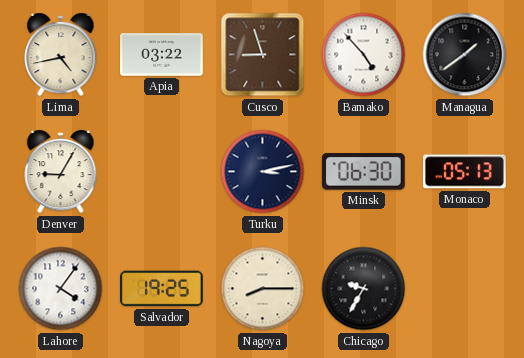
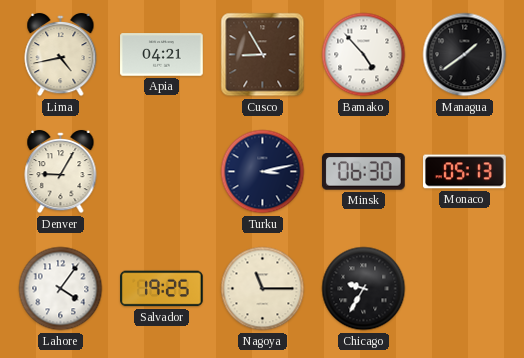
Apia: 03:22 -> 04:21 (162, 55)
Cusco: 8:57 -> 8:55 (263, 55)
Nagoya: 8:15 -> 11:15 (263, 289)
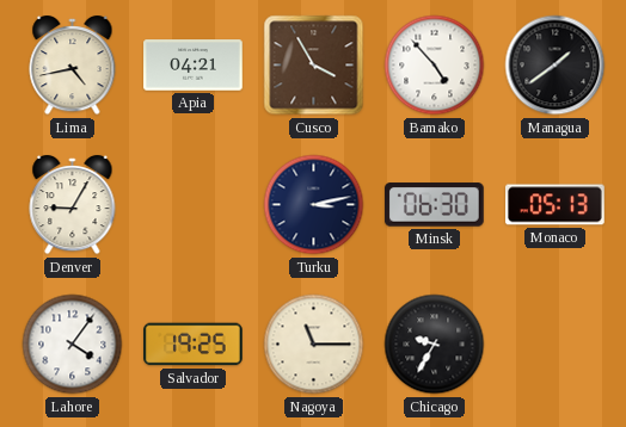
Cusco: 8:55 -> 3:55 (314, 66)
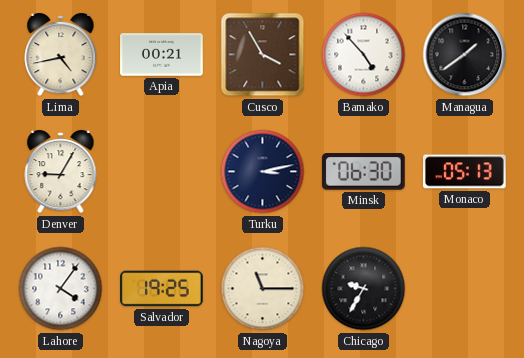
Apia: 04:21 -> 00:21 (162, 55)
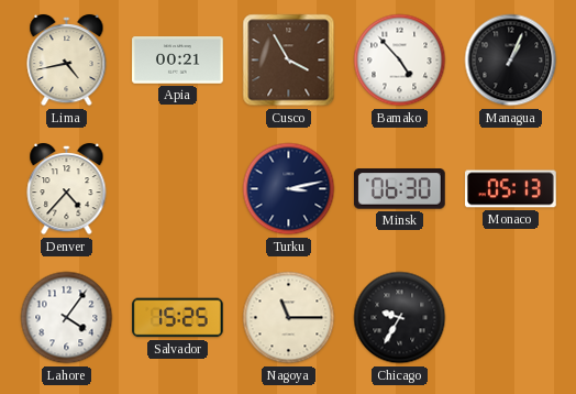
Managua: 1:39 -> 1:04 (511, 61)
Denver: 9:05 -> 4:37 (67, 189)
Salvador: 19:25 -> 15:25 (178, 318)
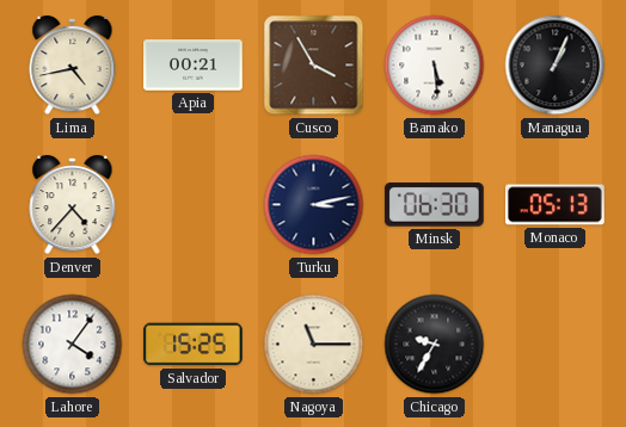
Bamako: 4:53 -> 5:29 (435, 66)
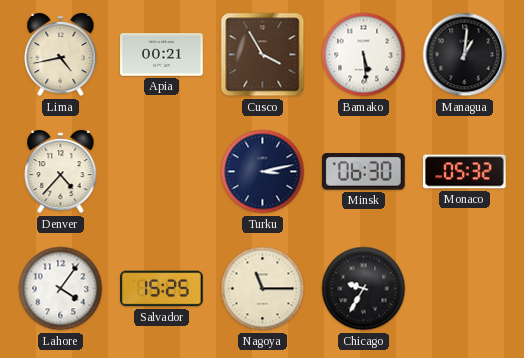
Managua: 1:04 -> 1:01 (465, 55)
Monaco: 05:13 -> 05:32 (465, 172)
